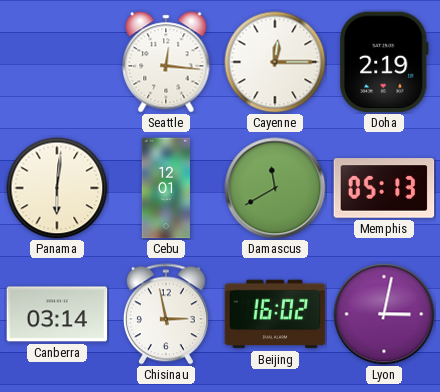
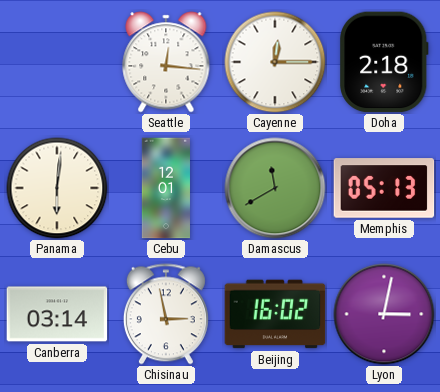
Doha: 2:19 -> 2:18 (385, 62)
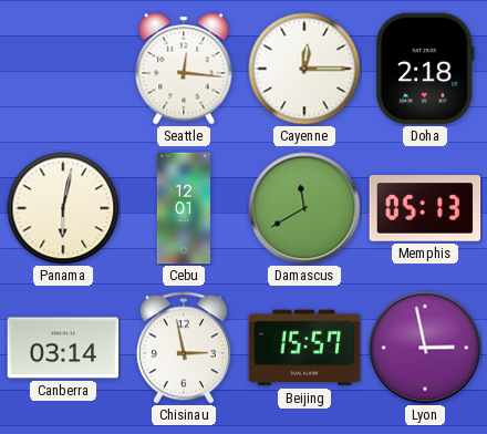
Panama: 6:01 -> 6:02 (63, 208)
Beijing: 16:02 -> 15:57 (304, 348)
Lyon: 3:02 -> 2:58 (425, 348)
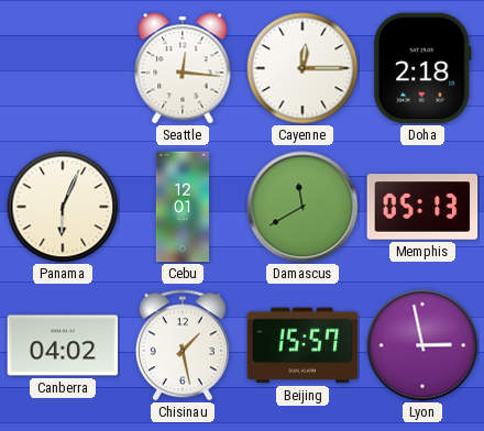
Panama: 6:02 -> 6:04 (63, 207)
Canberra: 03:14 -> 04:02 (63, 345)
Chisinau: 2:58 -> 1:28 (183, 345)
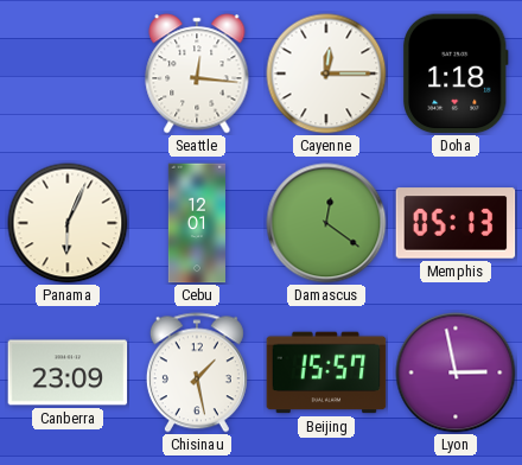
Doha: 2:18 -> 1:18 (457, 74)
Damascus: 11:40 -> 12:21 (326, 223)
Canberra: 04:02 -> 23:09 (68, 372)
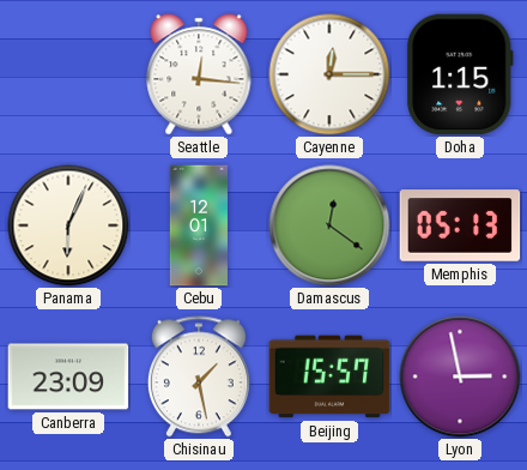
Doha: 1:18 -> 1:15 (461, 74)
